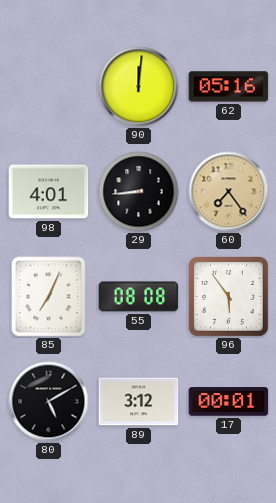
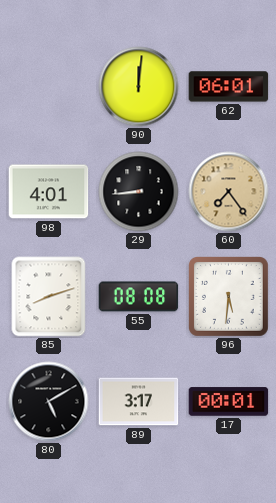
62: 05:16 -> 06:01 (229, 87)
85: 7:04 -> 8:12 (49, 297)
96: 5:54 -> 5:31 (229, 297)
89: 3:12 -> 3:17 (139, 402)
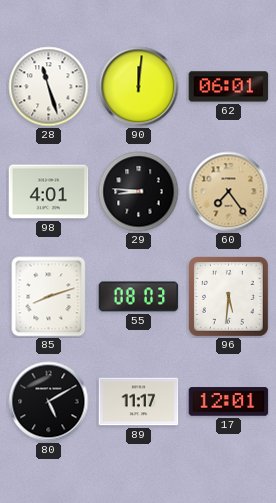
28: none -> 11:27 (49, 87)
29: 8:44 -> 8:46 (139, 192)
55: 08:08 -> 08:03 (139, 297)
89: 3:17 -> 11:17 (139, 402)
17: 00:01 -> 12:01 (229, 402)
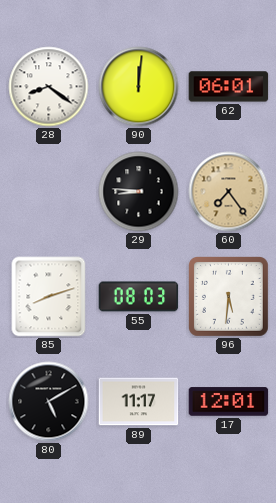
28: 11:27 -> 8:21 (49, 87)
98: 4:01 -> none (49, 192)
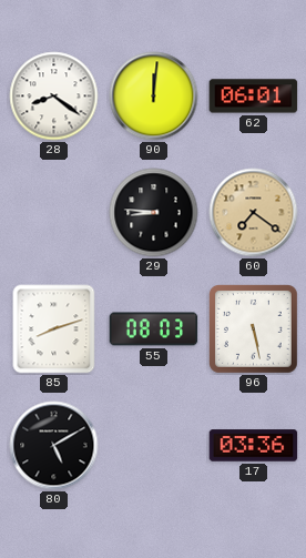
60: 7:24 -> 7:21 (254, 213)
96: 5:31 -> 5:28 (254, 329)
89: 11:17 -> none (139, 402)
17: 12:01 -> 03:36 (254, 446)
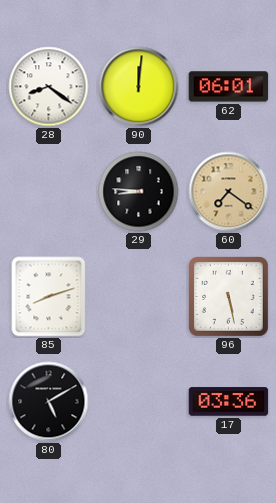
55: 08:03 -> none (154, 329)
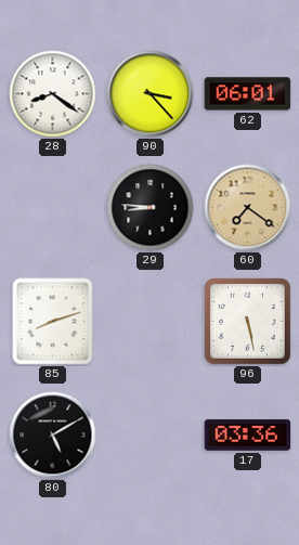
90: 12:01 -> 3:23 (151, 94)
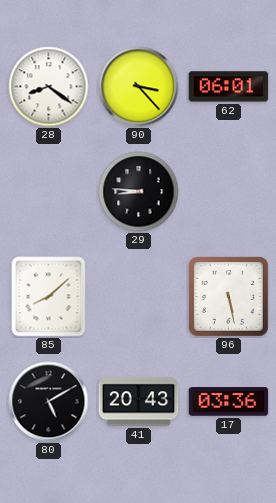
60: 7:21 -> none (248, 208)
85: 8:12 -> 8:08 (49, 297)
41: none -> 20:43 (139, 402)
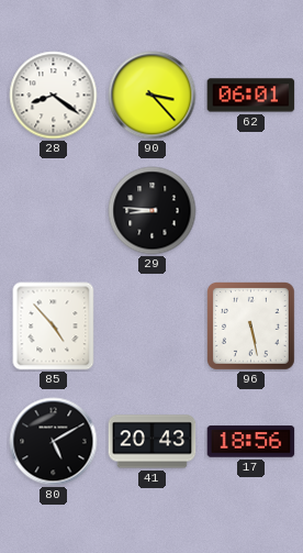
85: 8:08 -> 4:53 (54, 327)
17: 03:36 -> 18:56 (251, 442)
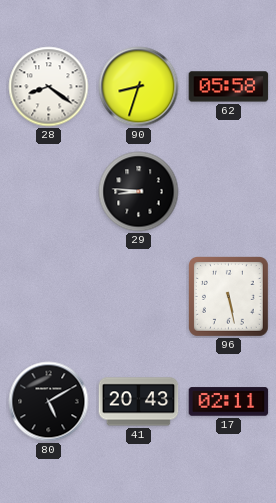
90: 3:23 -> 8:33 (139, 87)
62: 06:01 -> 05:58 (229, 87)
85: 4:53 -> none (54, 327)
17: 18:56 -> 02:11 (229, 402)
